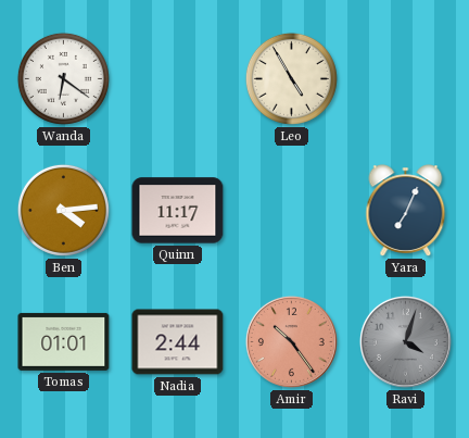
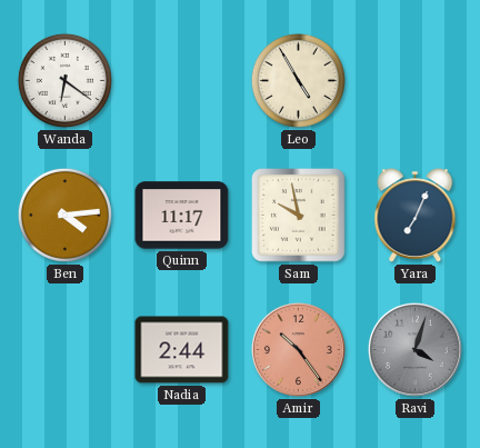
Sam: none -> 9:58 (299, 216)
Tomas: 01:01 -> none (64, 341)
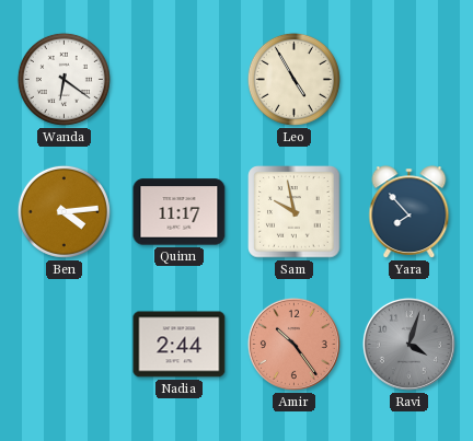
Yara: 7:04 -> 7:53 (409, 212)
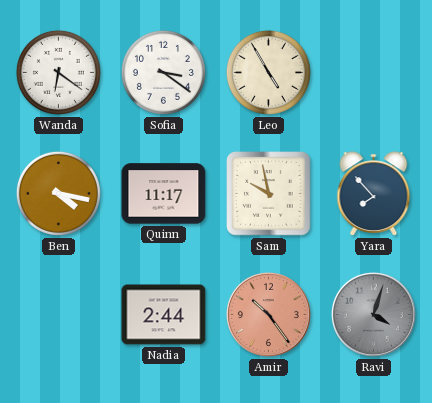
Sofia: none -> 3:21 (163, 72)
Ben: 4:14 -> 4:17 (58, 193)
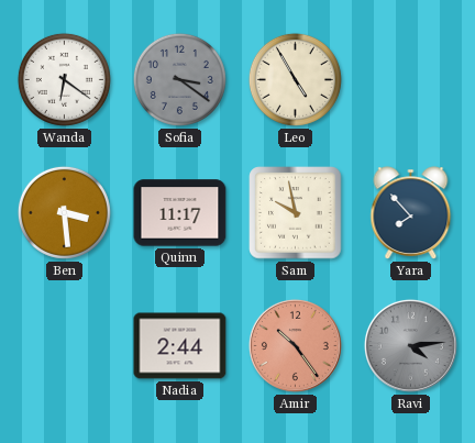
Sofia dial: white -> grey (179, 79)
Ben: 4:17 -> 3:29 (64, 212)
Ravi: 4:03 -> 4:14 (410, 345)
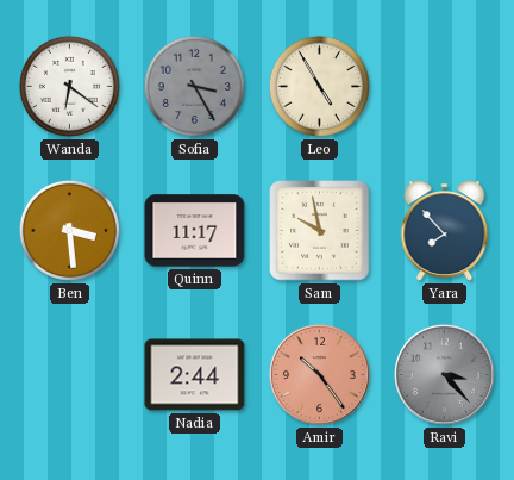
Sofia: 3:21 -> 3:25 (194, 86)
Ravi: 4:14 -> 3:23 (444, 374)
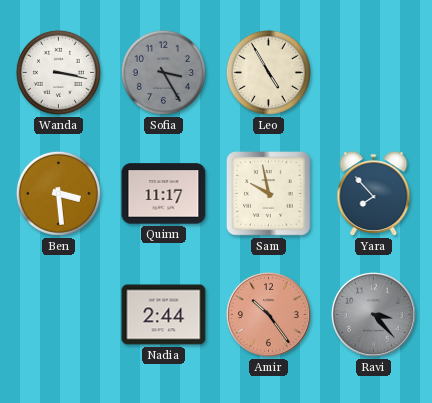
Wanda: 6:21 -> 3:17 (58, 72)
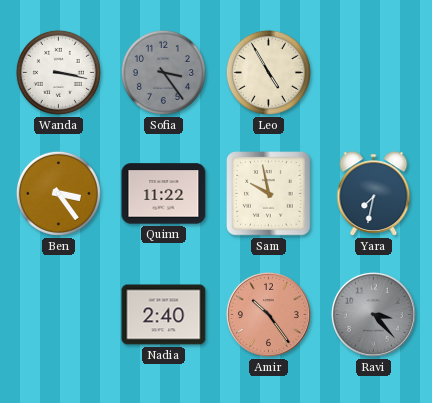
Sofia: 3:25 -> 3:24 (163, 72)
Ben: 3:29 -> 3:24 (58, 193)
Quinn: 11:17 -> 11:22 (164, 194)
Yara: 7:53 -> 7:32 (374, 194)
Nadia: 2:44 -> 2:40 (164, 315)
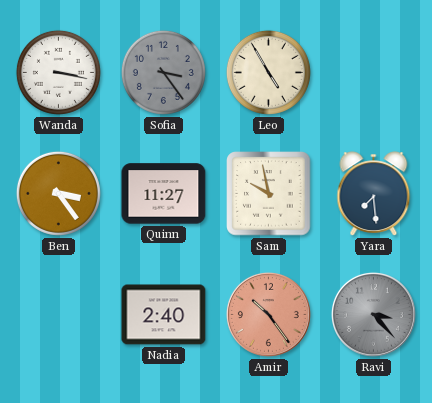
Quinn: 11:22 -> 11:27 (164, 194)
Yara: 7:32 -> 7:29 (374, 194)
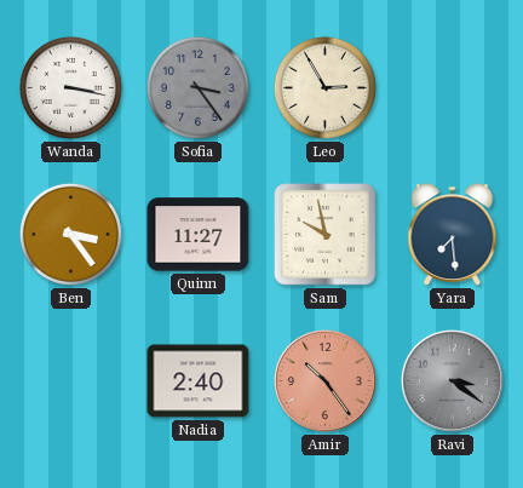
Leo: 4:55 -> 2:55 (324, 87)
Ravi: 3:23 -> 3:21 (452, 380)
